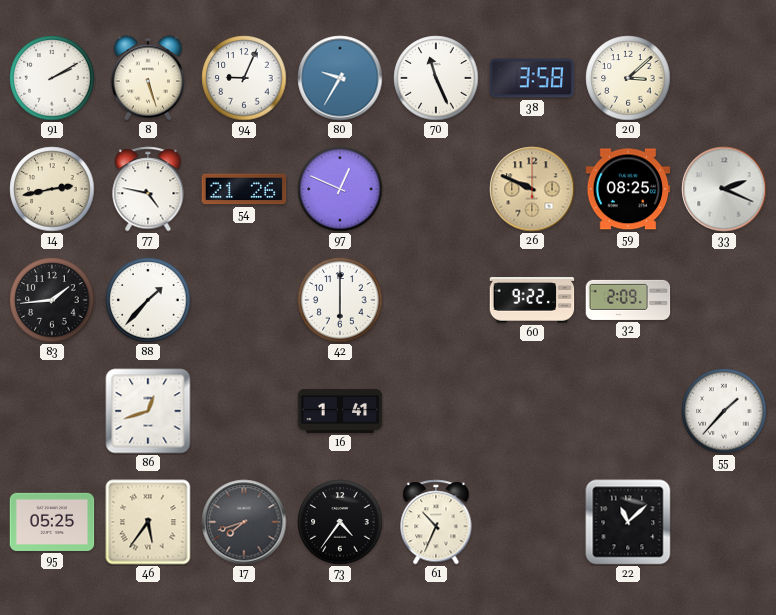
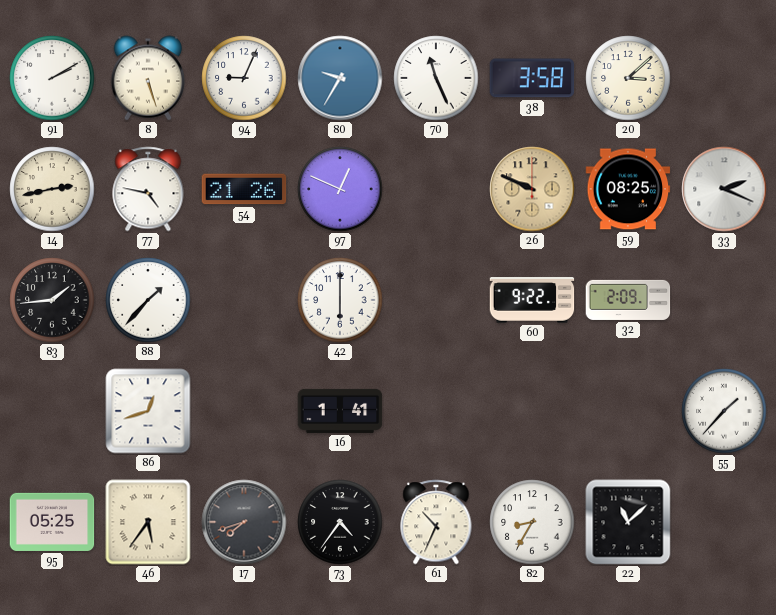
82: none -> 8:35 (532, 522)
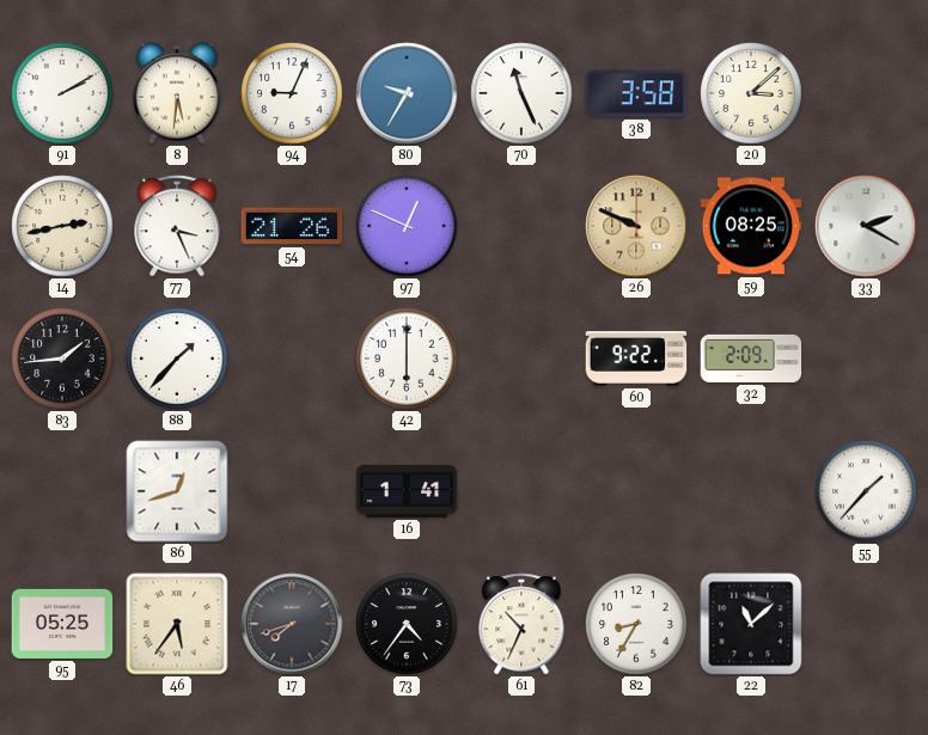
8: 5:27 -> 5:31 (177, 93)
77: 4:47 -> 3:26 (177, 226)
33: 2:19 -> 2:20 (866, 226)
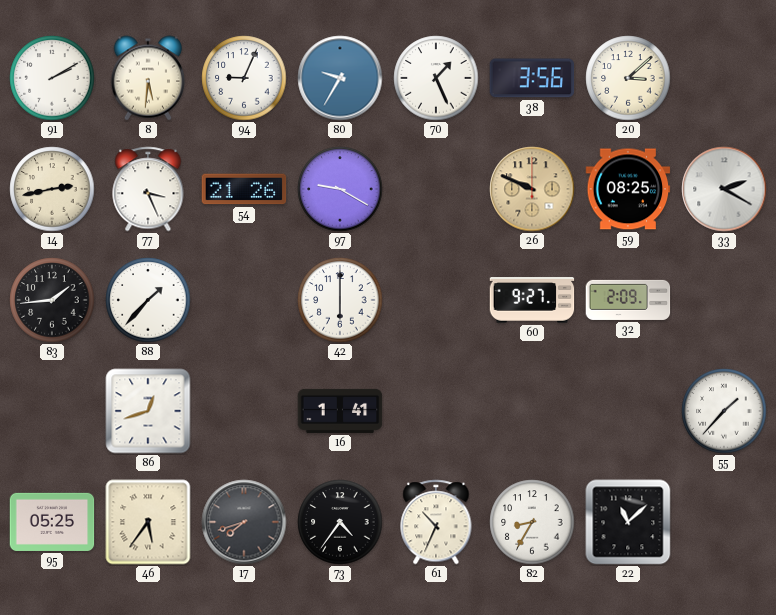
70: 11:26 -> 1:26 (436, 78)
38: 3:58 -> 3:56 (532, 78)
97: 12:49 -> 9:20 (340, 189)
60: 9:22 -> 9:27 (532, 300)
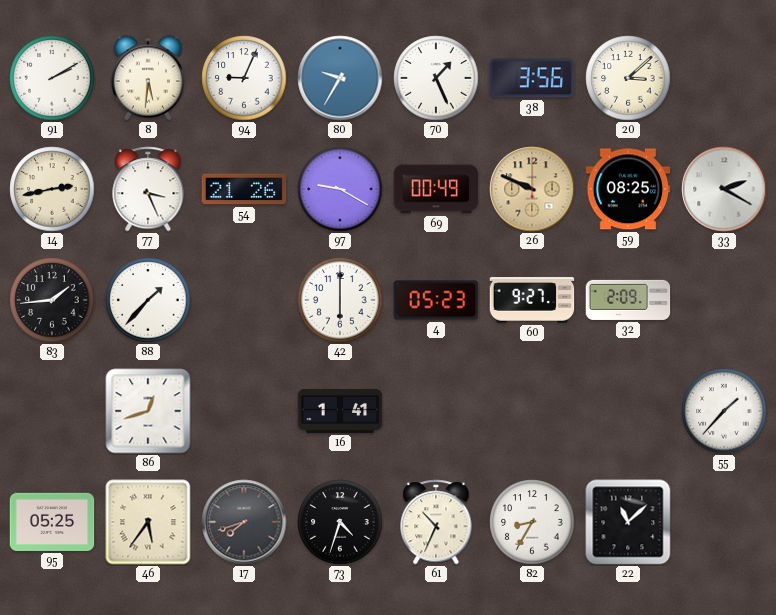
69: none -> 00:49 (436, 189)
4: none -> 05:23 (436, 300)
73: 4:36 -> 4:33 (340, 522)
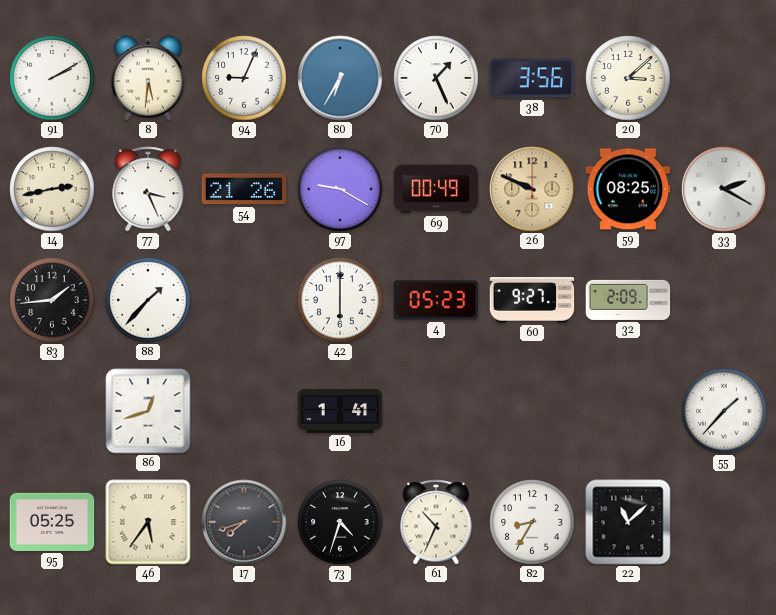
80: 9:35 -> 6:35 (340, 78)
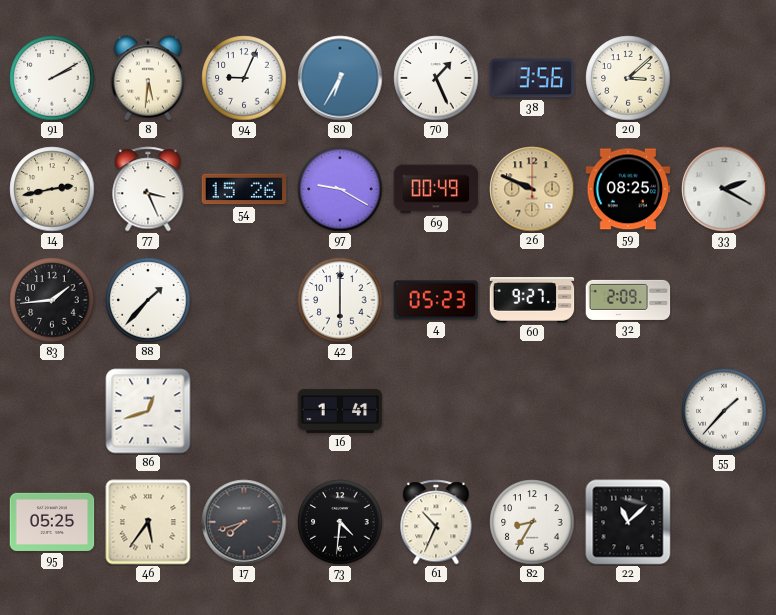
54: 21:26 -> 15:26 (244, 189)
73: 4:33 -> 4:31 (340, 522)
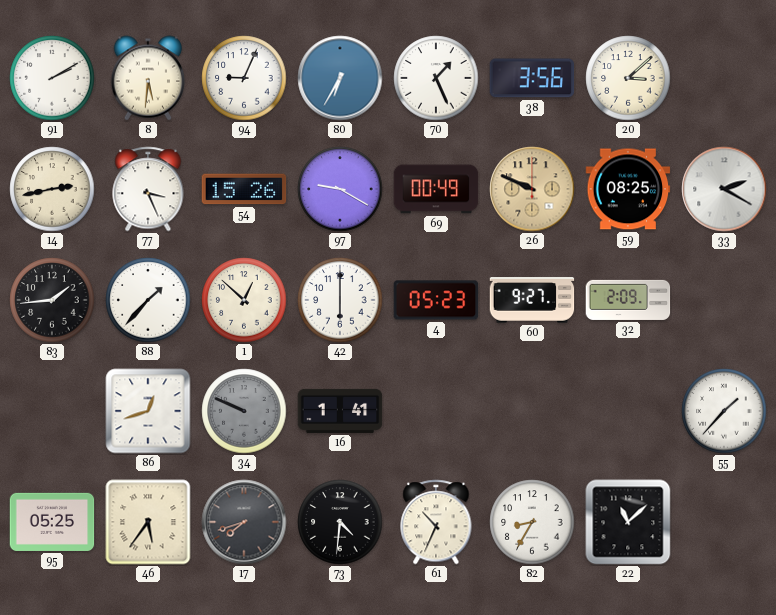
1: none -> 12:52 (244, 300)
34: none -> 9:49 (244, 411)
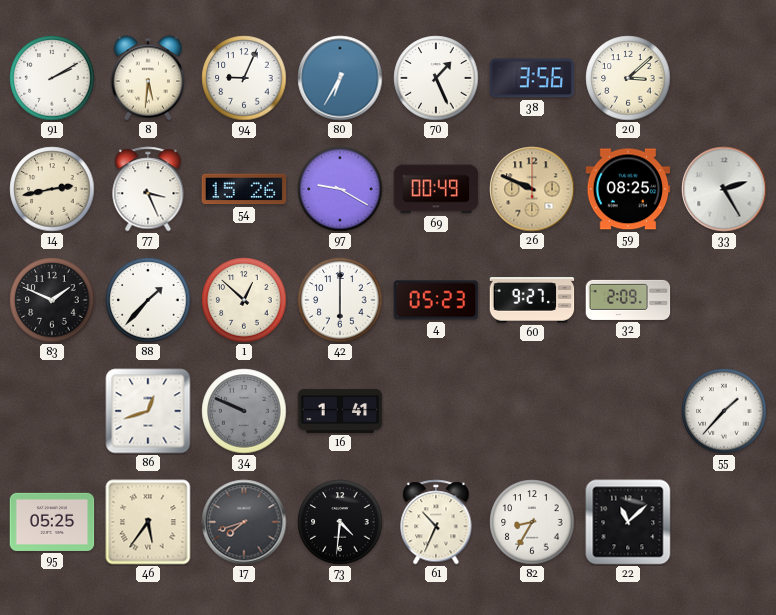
33: 2:20 -> 2:25 (724, 189)
83: 1:44 -> 1:49 (52, 300)
